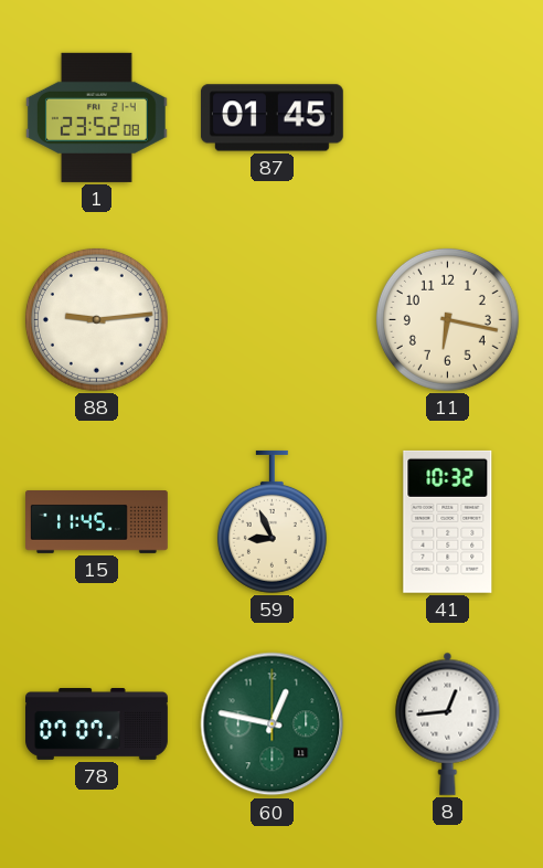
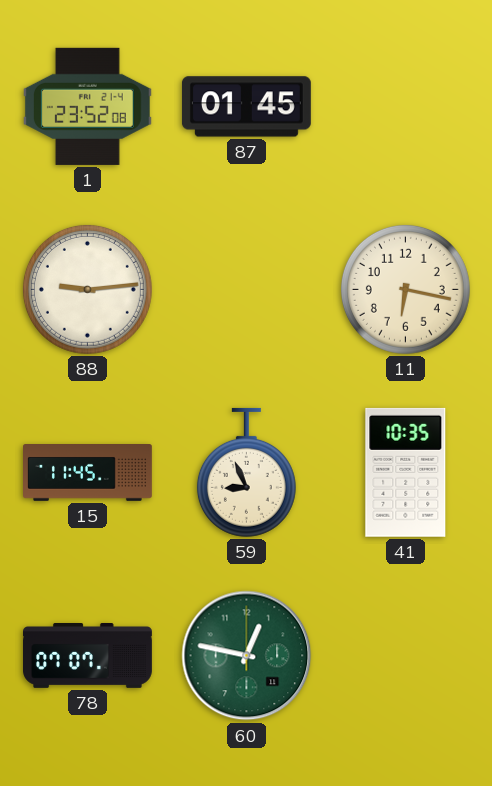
41: 10:32 -> 10:35 (406, 472)
8: 12:44 -> none (448, 723)
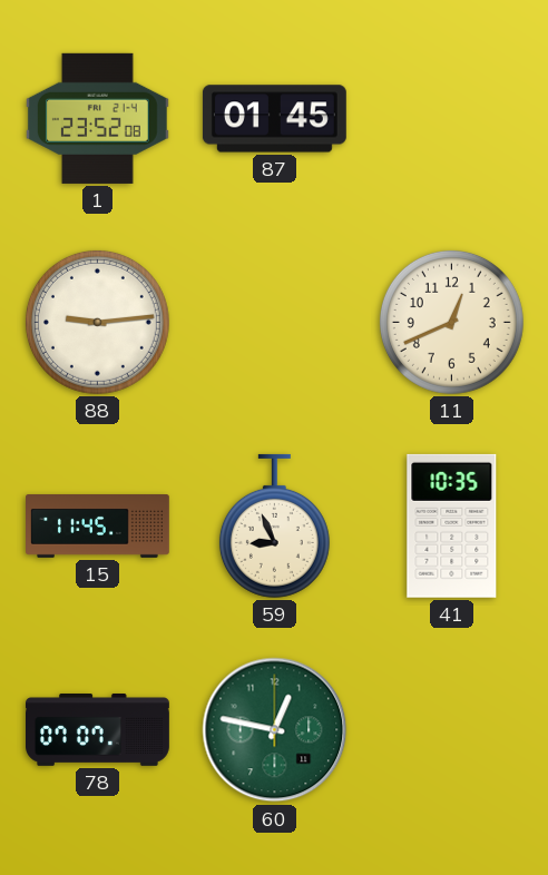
11: 6:17 -> 12:41 (451, 322)
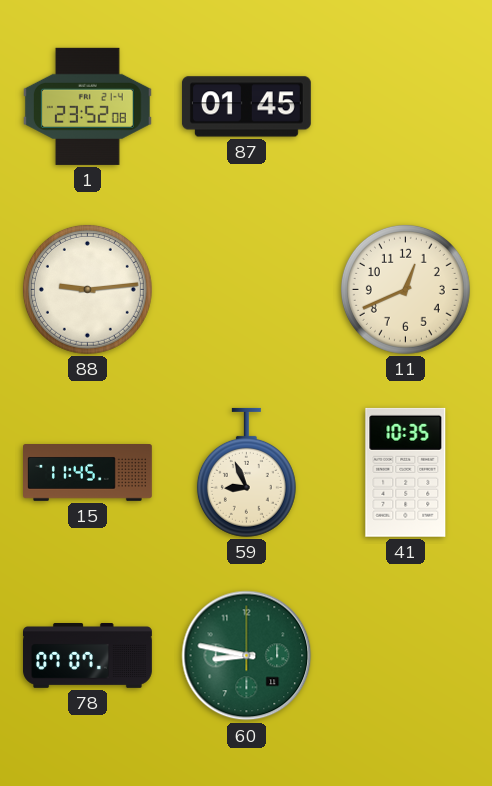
60: 12:47 -> 8:47 (247, 656)
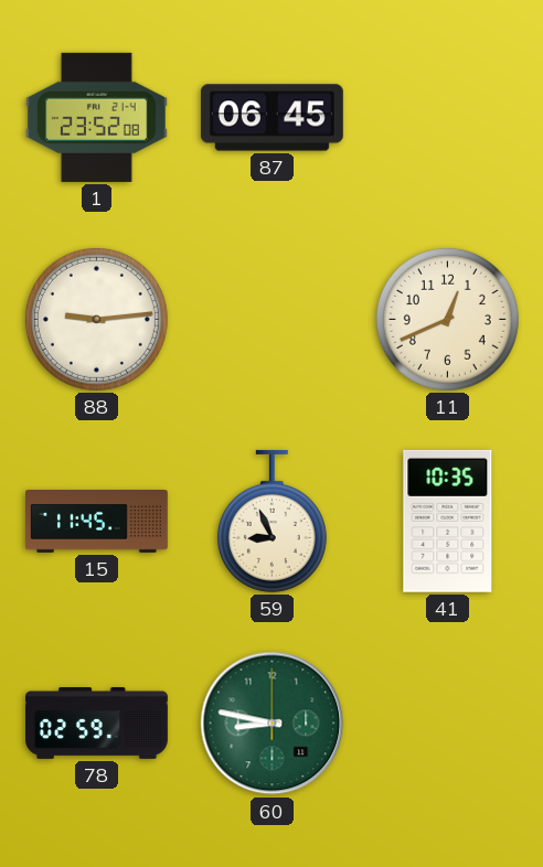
87: 01:45 -> 06:45 (271, 118)
78: 07:07 -> 02:59 (97, 724)
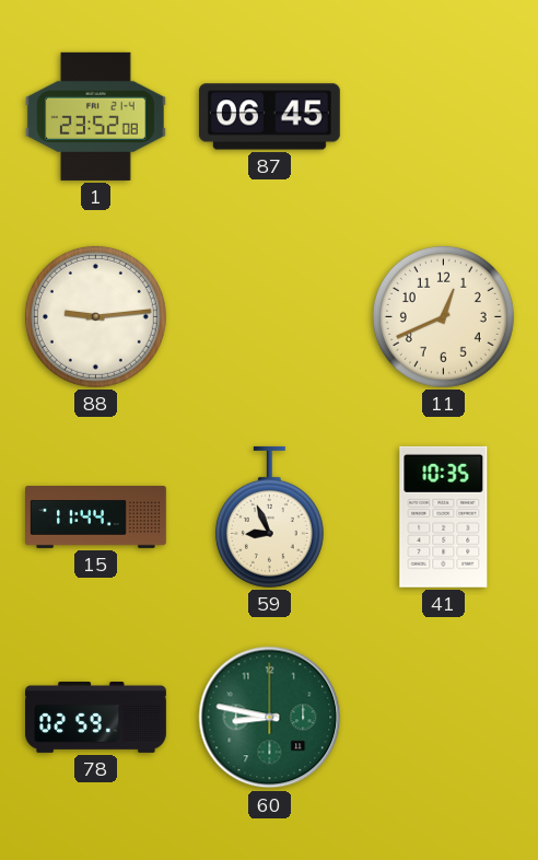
15: 11:45 -> 11:44 (96, 518)
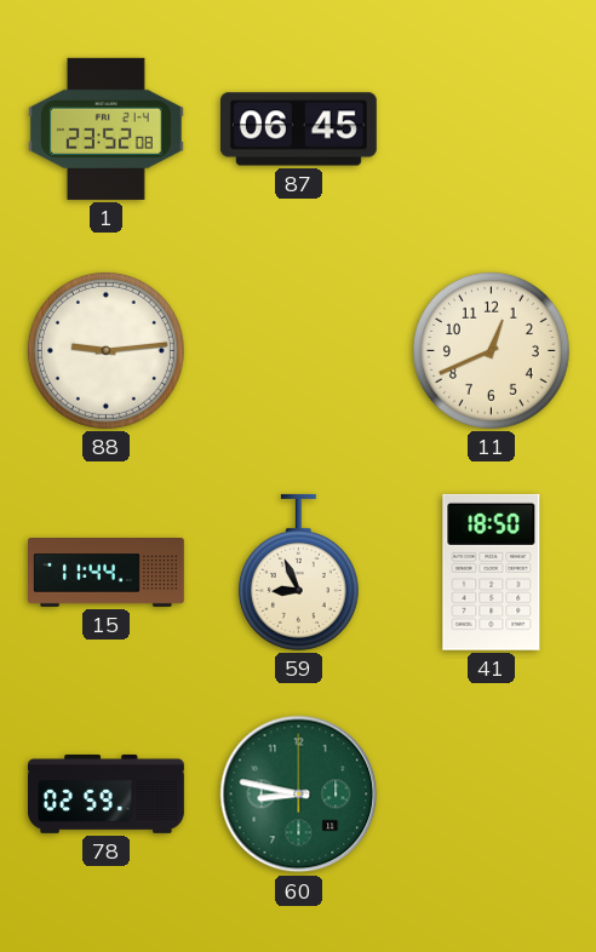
41: 10:35 -> 18:50 (492, 572)
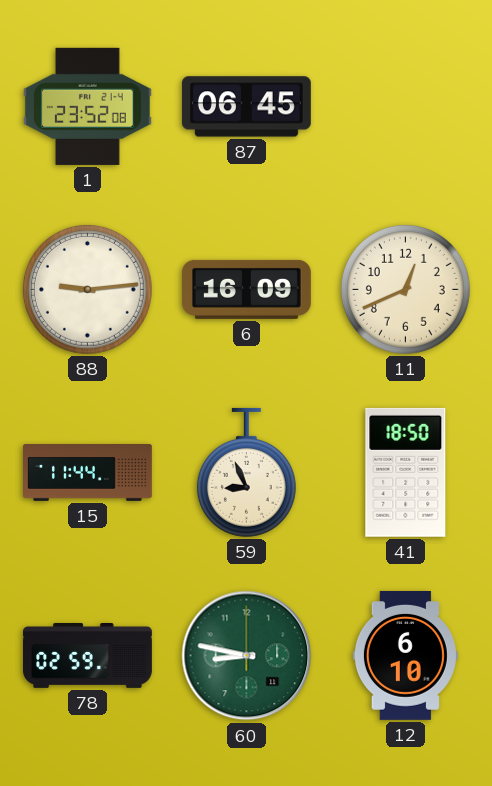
6: none -> 16:09 (246, 289)
12: none -> 6:10 (405, 655)
